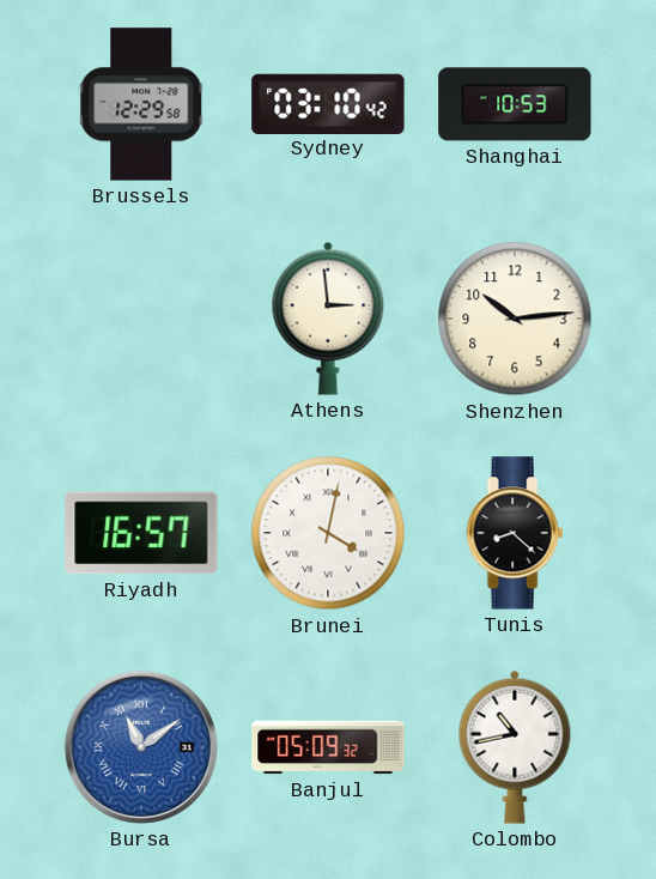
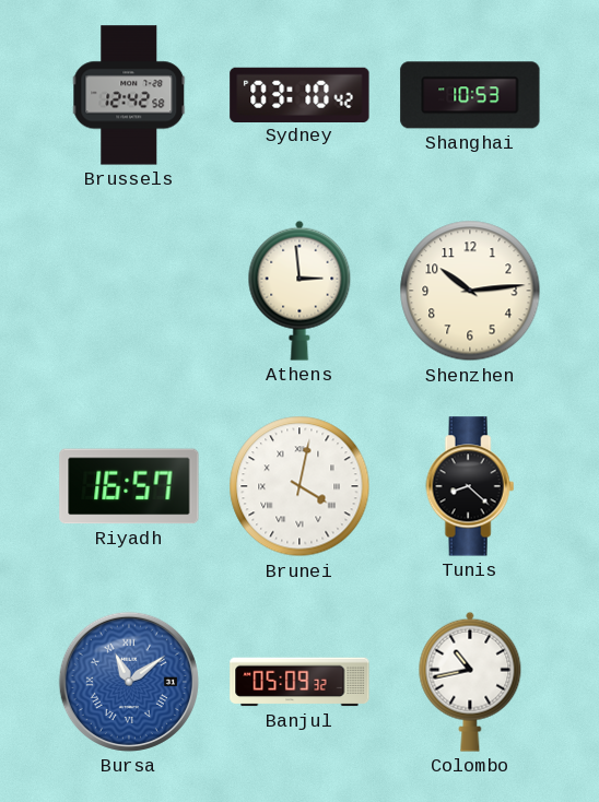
Brussels: 12:29 -> 12:42 (129, 95)
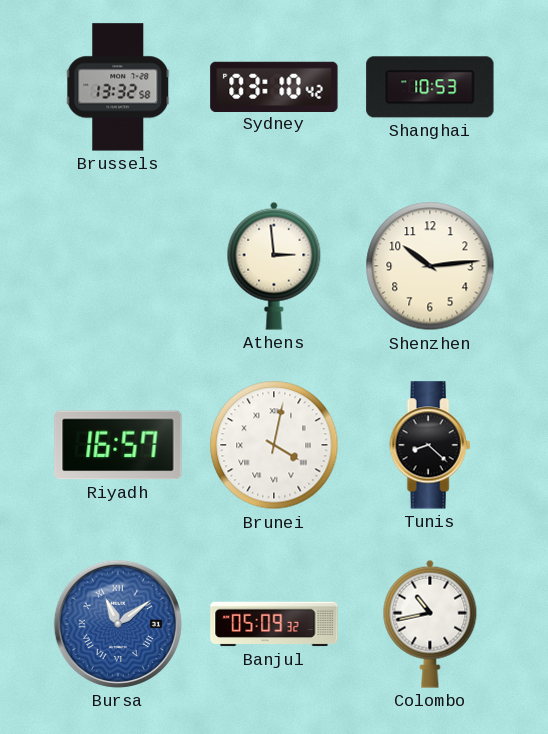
Brussels: 12:42 -> 13:32 (118, 87)
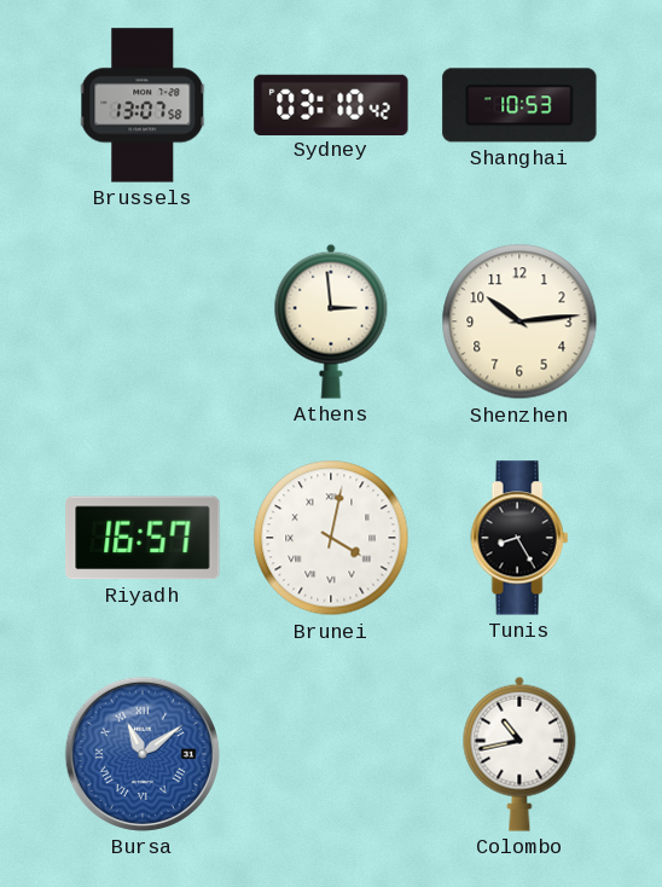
Brussels: 13:32 -> 13:07 (143, 105)
Tunis: 8:22 -> 8:25 (519, 538)
Banjul: 05:09 -> none (274, 624)
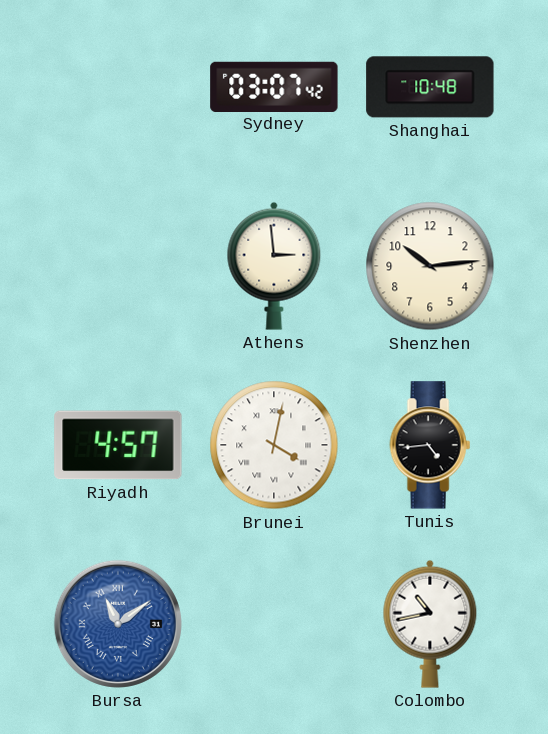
Brussels: 13:07 -> none (143, 105)
Sydney: 03:10 -> 03:07 (274, 86)
Shanghai: 10:53 -> 10:48 (430, 87)
Riyadh: 16:57 -> 4:57 (118, 445)
Tunis: 8:25 -> 4:44 (430, 445)
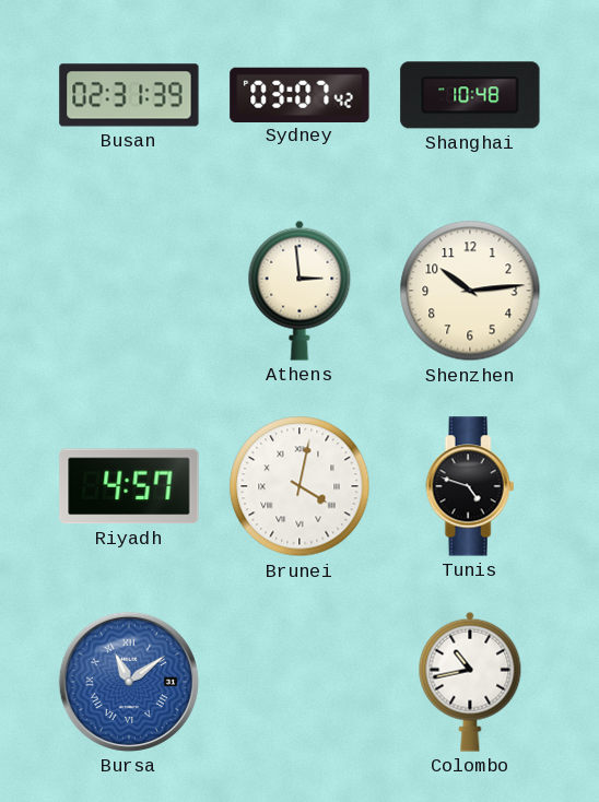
Busan: none -> 02:31 (129, 95)
Tunis: 4:44 -> 4:48 (470, 486)
